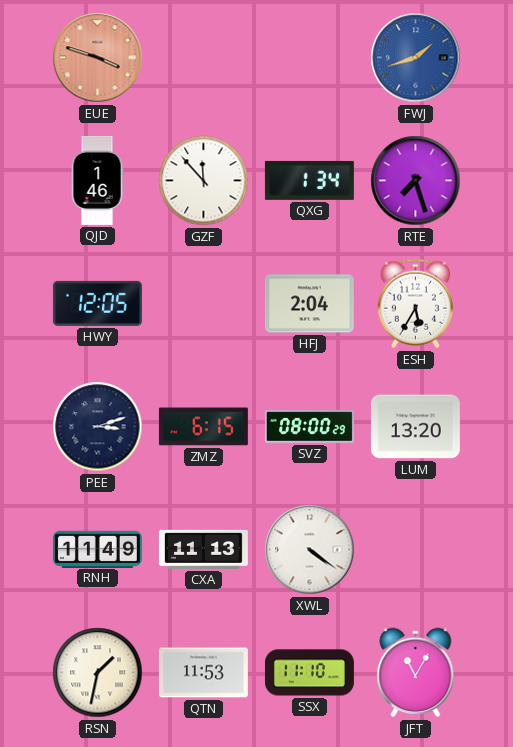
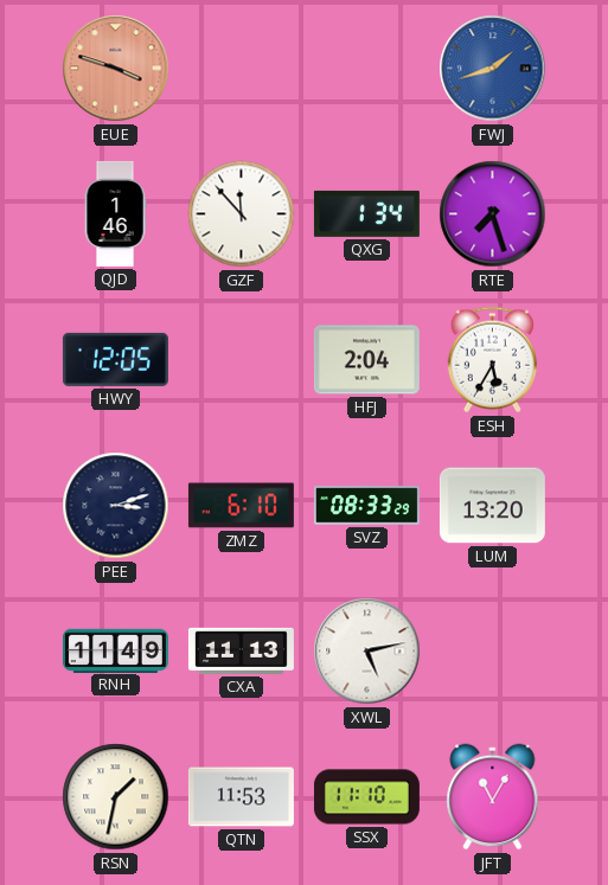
ZMZ: 6:15 -> 6:10 (241, 506)
SVZ: 08:00 -> 08:33 (366, 506)
XWL: 4:21 -> 5:13 (367, 652)
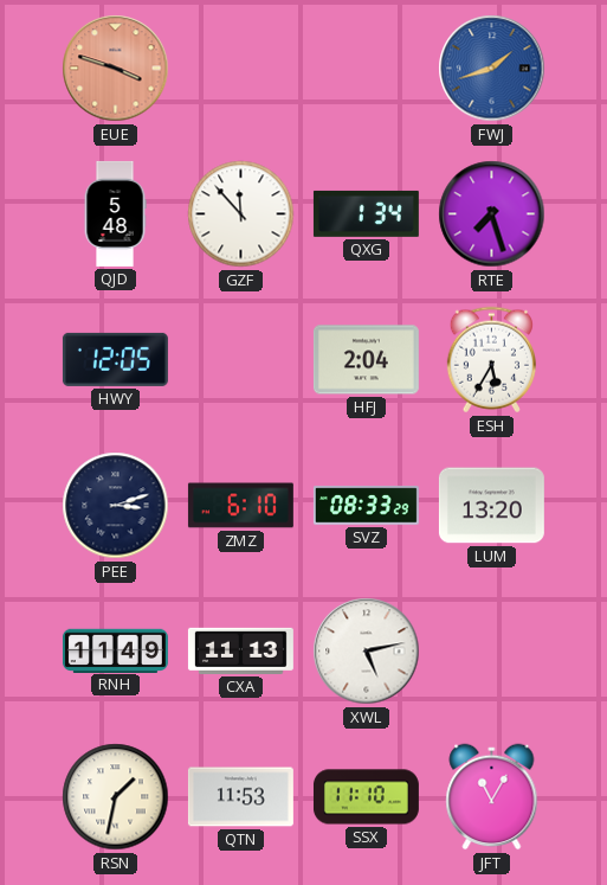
QJD: 1:46 -> 5:48 (115, 213)
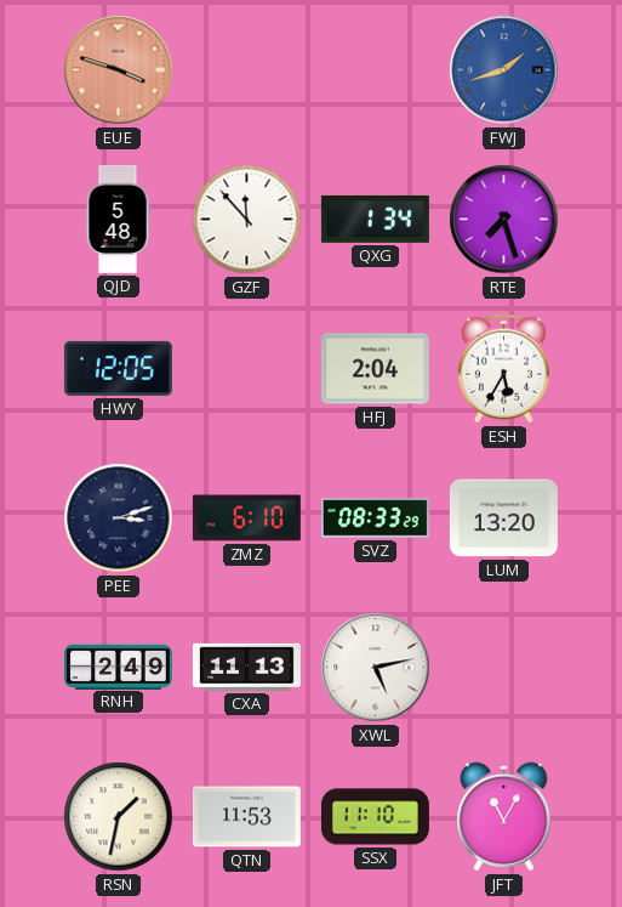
RNH: 11:49 -> 2:49 (118, 667)
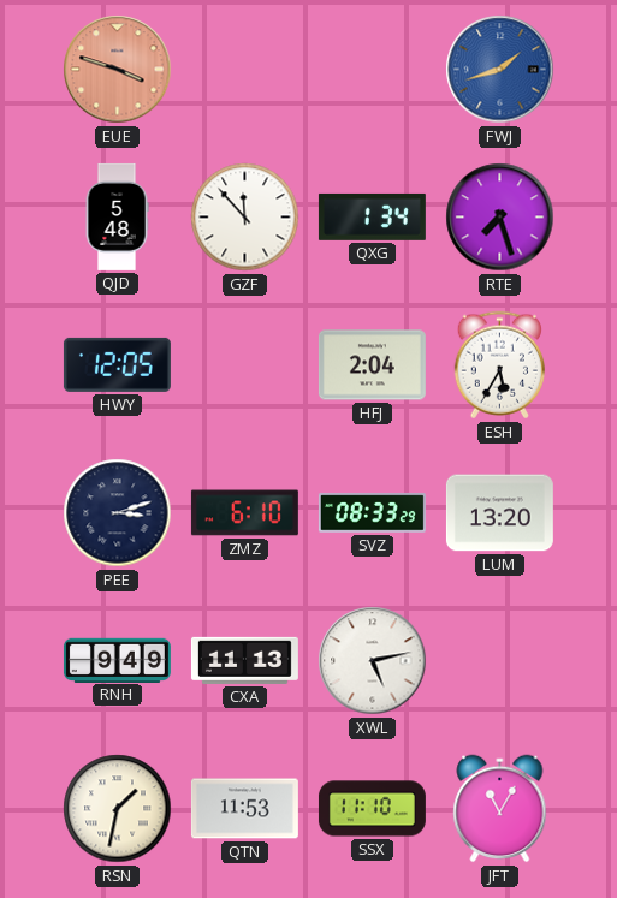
RNH: 2:49 -> 9:49 (117, 660)
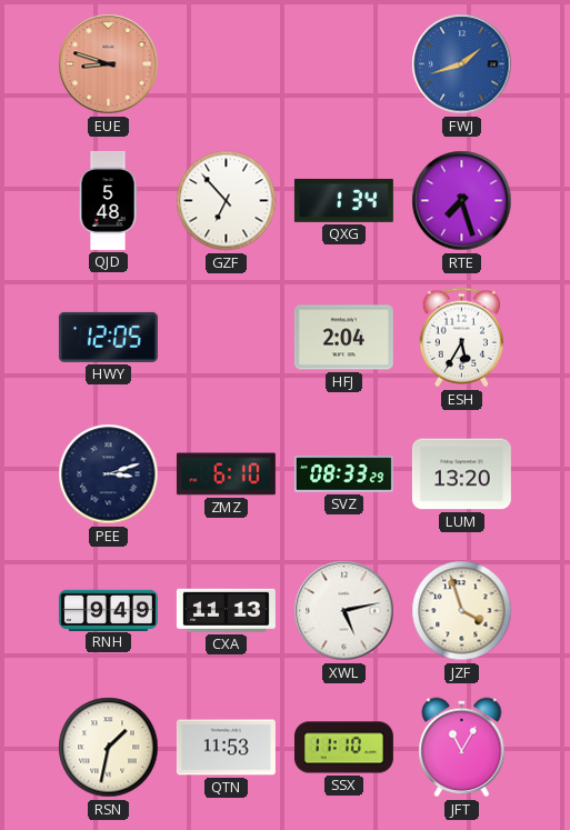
EUE: 3:48 -> 8:48 (109, 64)
GZF: 11:53 -> 6:53 (227, 201)
JZF: none -> 3:57 (462, 611)
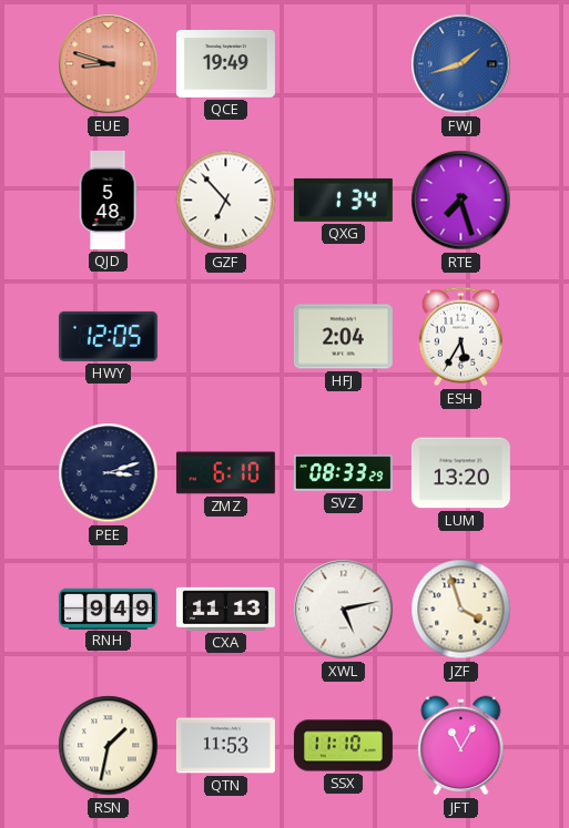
QCE: none -> 19:49 (225, 63)
